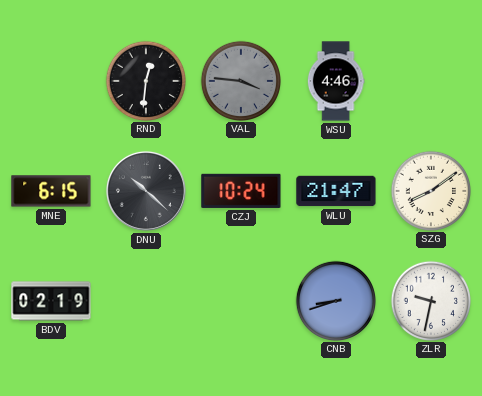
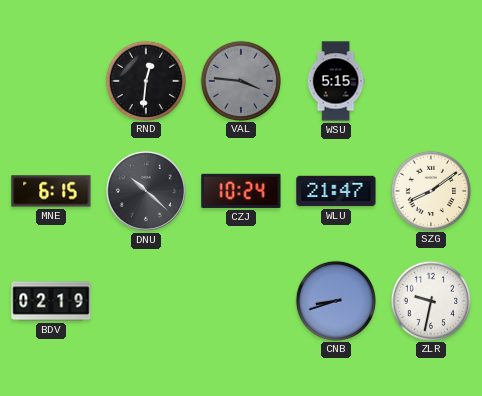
WSU: 4:46 -> 5:15 (336, 81)
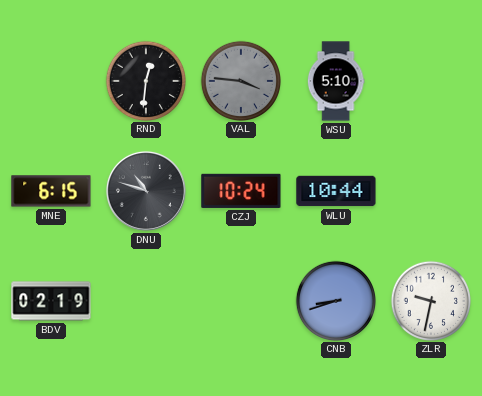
WSU: 5:15 -> 5:10 (336, 81)
DNU: 10:22 -> 10:48 (146, 191)
WLU: 21:47 -> 10:44 (336, 191)
SZG: 8:09 -> none (430, 190)
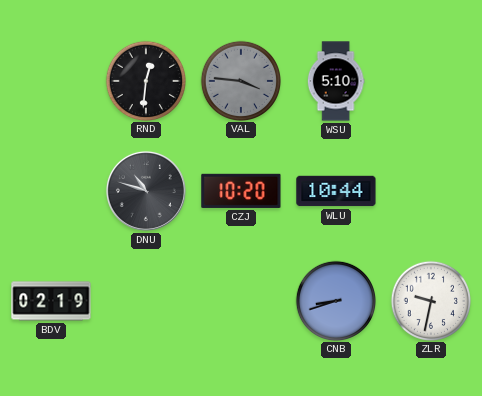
MNE: 6:15 -> none (51, 191)
CZJ: 10:24 -> 10:20 (241, 191)
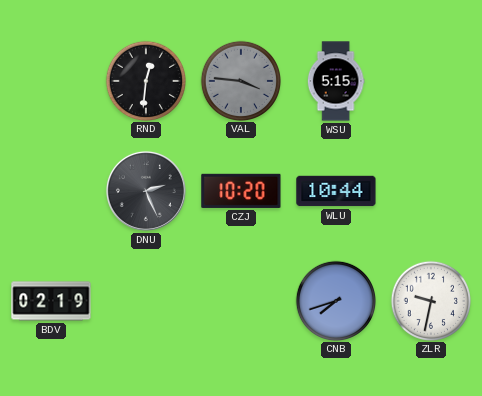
WSU: 5:10 -> 5:15 (336, 81)
DNU: 10:48 -> 2:26 (146, 191)
CNB: 8:42 -> 7:42 (335, 300)
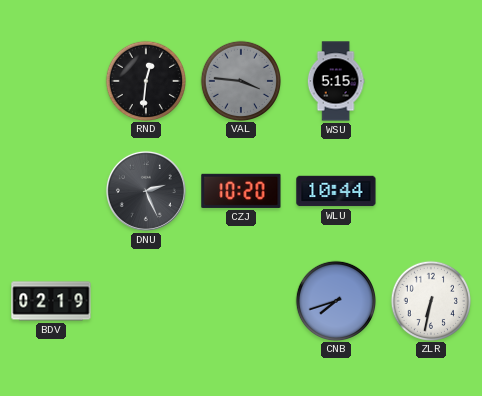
ZLR: 9:32 -> 6:32 (430, 300)
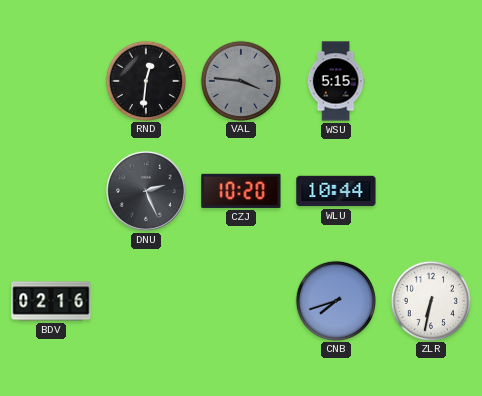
BDV: 02:19 -> 02:16 (51, 301)
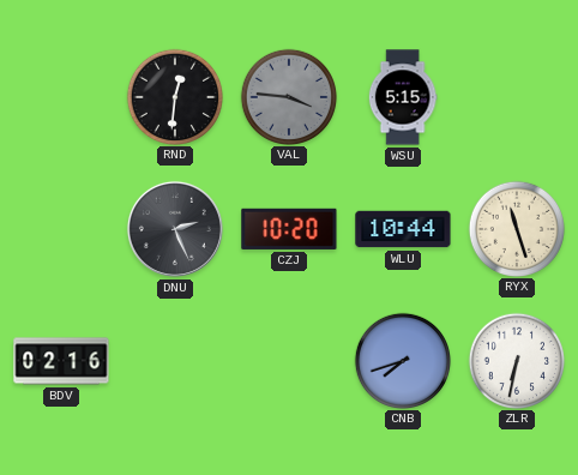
RYX: none -> 11:27 (516, 228)
